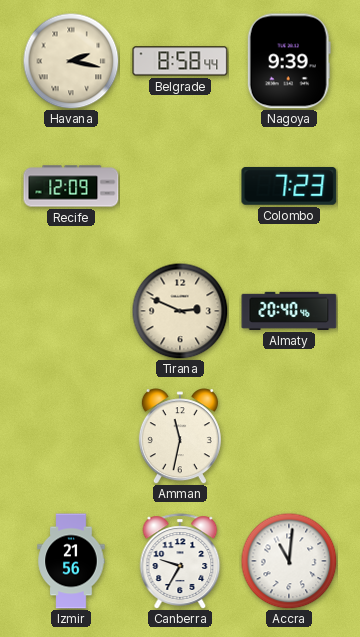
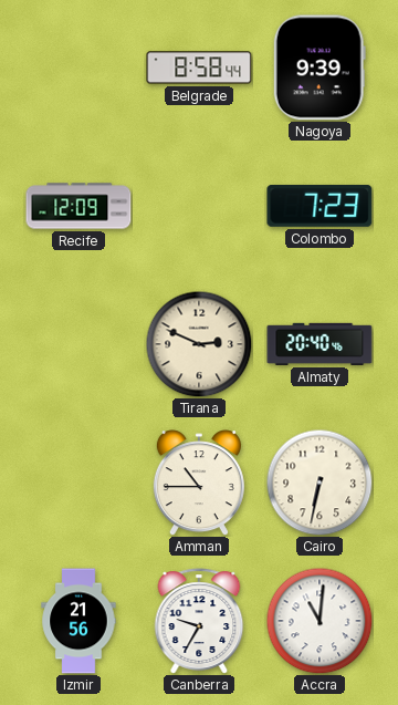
Havana: 2:17 -> none (71, 61)
Amman: 11:32 -> 10:45 (199, 483)
Cairo: none -> 6:32 (320, 483)
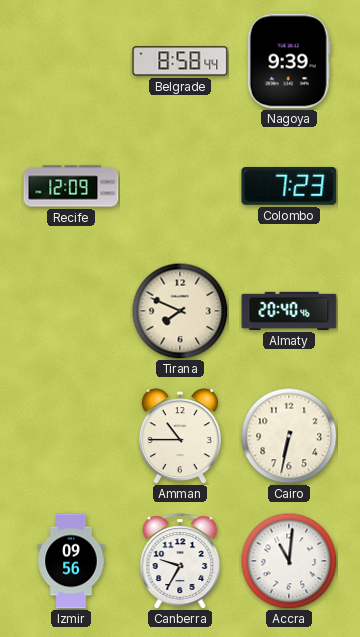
Tirana: 2:49 -> 7:49 (180, 311)
Izmir: 21:56 -> 09:56 (71, 561)
